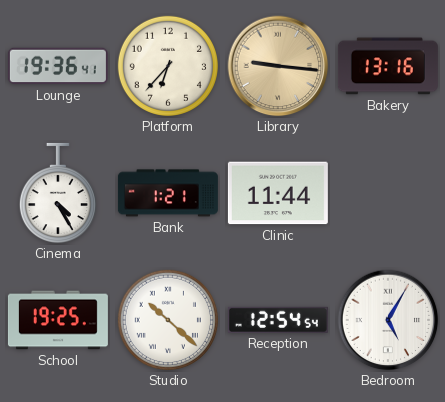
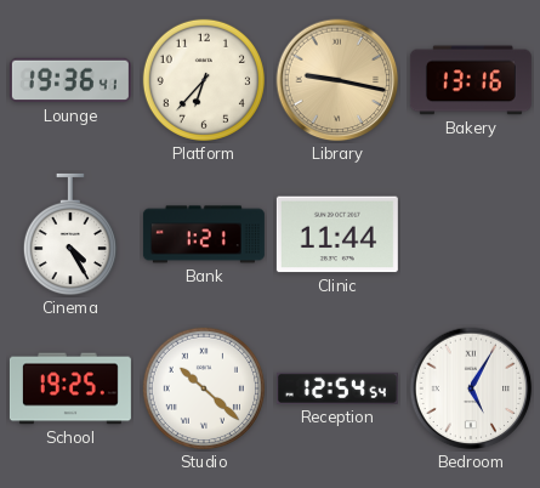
Library: 9:16 -> 9:17 (337, 80)
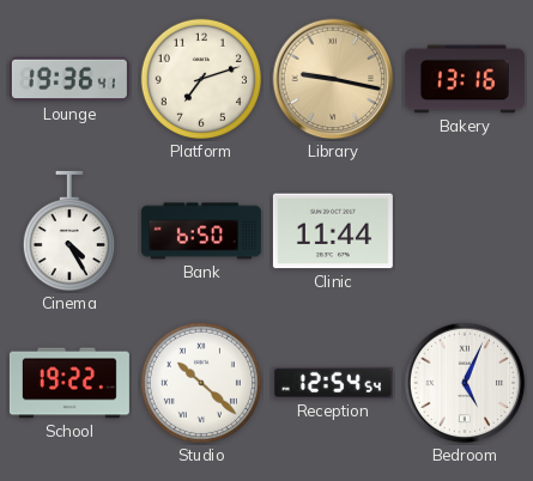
Platform: 6:37 -> 7:12 (201, 79)
Bank: 1:21 -> 6:50 (201, 231)
School: 19:25 -> 19:22 (69, 383)
Bedroom: 5:05 -> 5:04 (465, 383)
